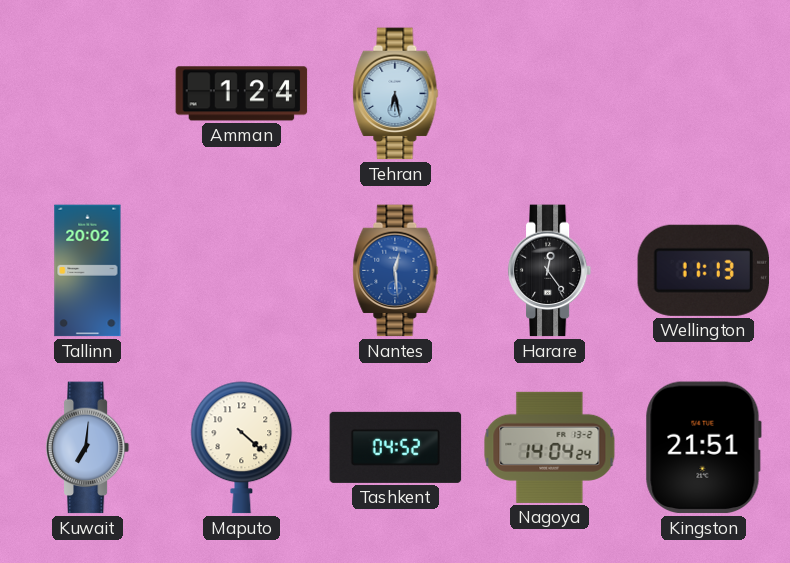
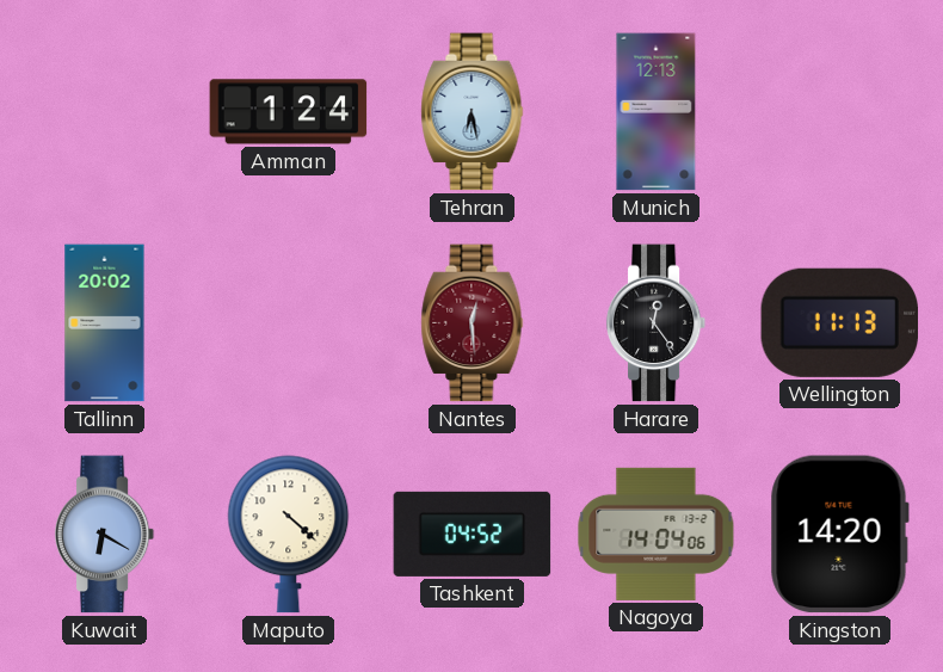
Munich: none -> 12:13 (657, 112)
Nantes dial: blue -> burgundy (473, 323)
Kuwait: 7:01 -> 6:20 (105, 535)
Nagoya: 14:04:24 -> 14:04:06 (657, 534)
Kingston: 21:51 -> 14:20 (839, 535)
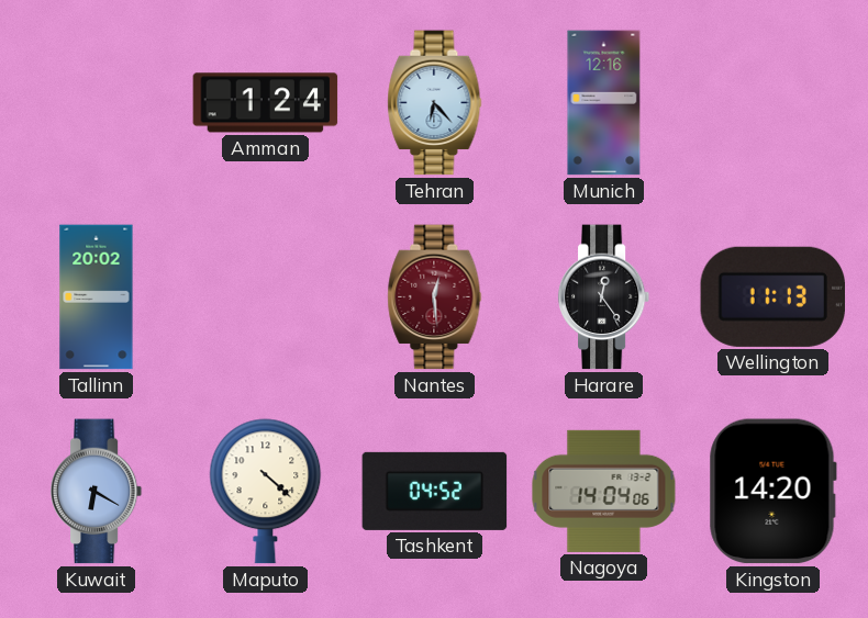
Tehran: 6:28 -> 6:23 (435, 103)
Munich: 12:13 -> 12:16 (604, 103)
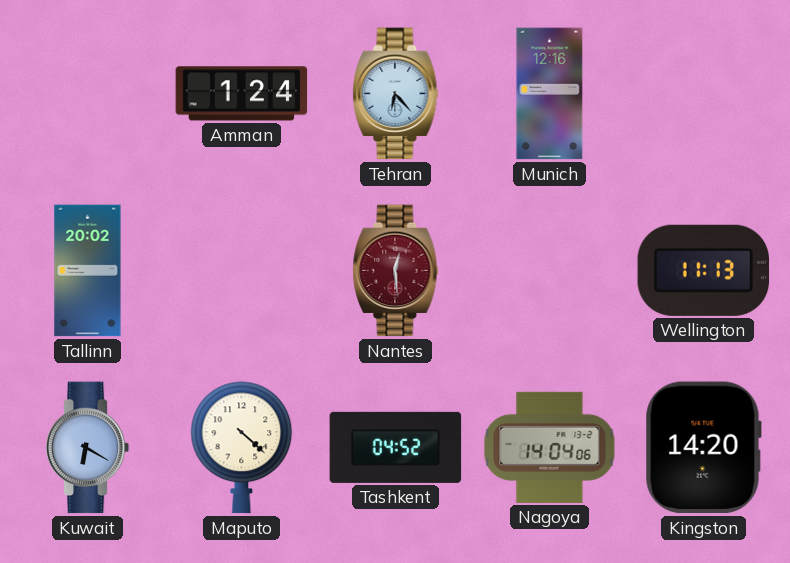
Harare: 12:24 -> none (604, 297)
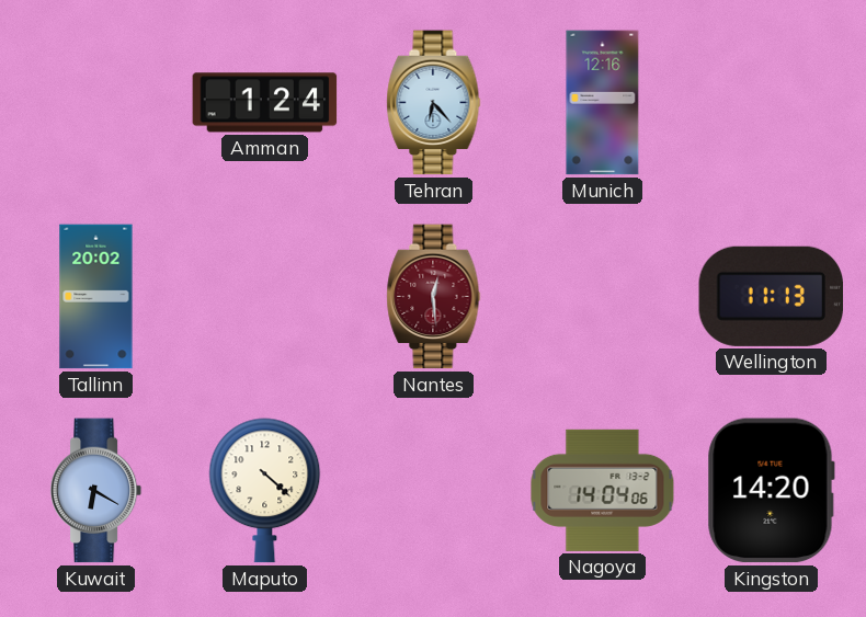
Tashkent: 04:52 -> none (396, 447)
